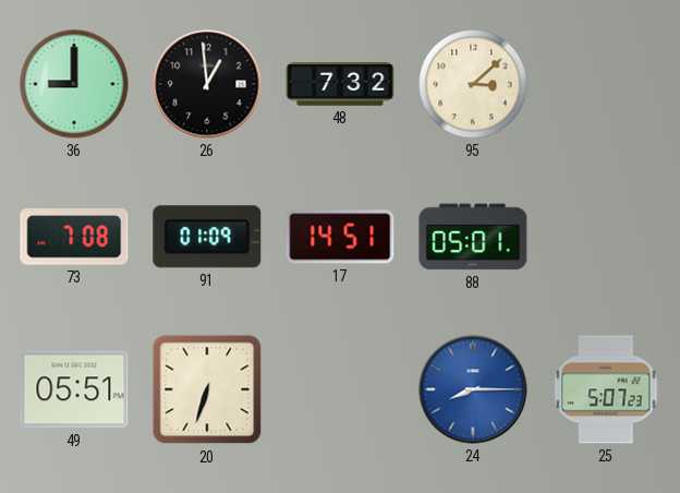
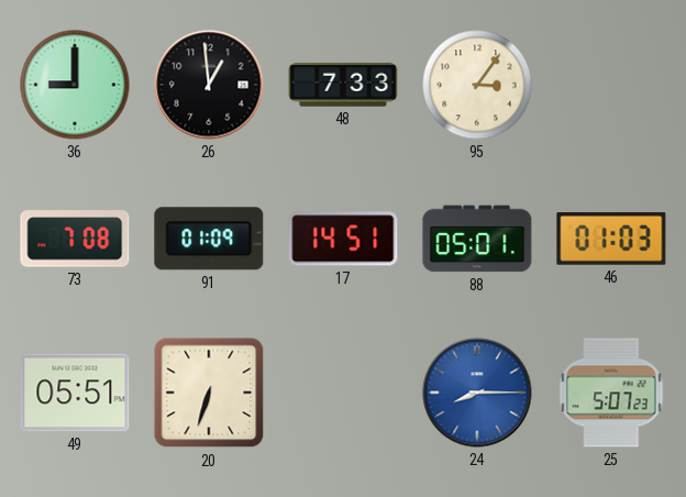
48: 7:32 -> 7:33 (343, 85)
95: 3:08 -> 3:06 (477, 85)
46: none -> 01:03 (611, 239)
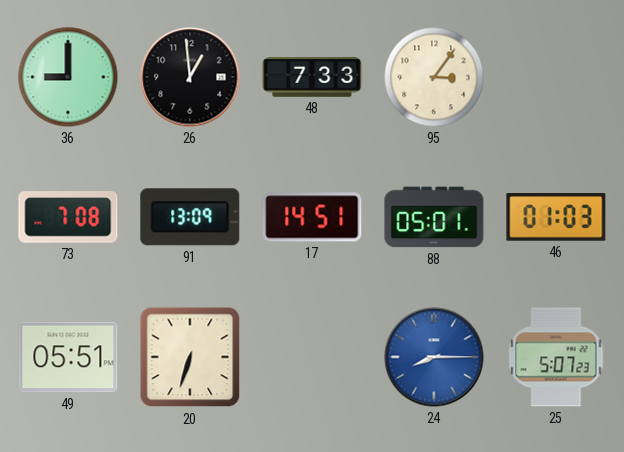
91: 01:09 -> 13:09 (190, 217)
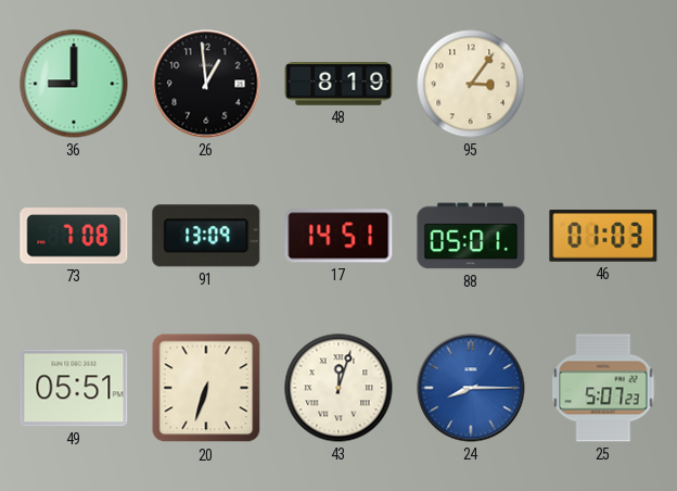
48: 7:33 -> 8:19 (338, 84)
43: none -> 12:03 (338, 388)
